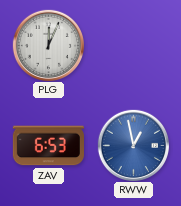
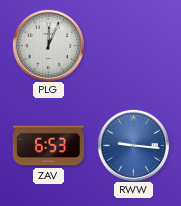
RWW: 12:58 -> 9:16 (133, 145)
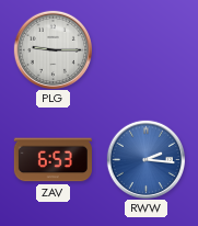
PLG: 12:04 -> 9:15 (53, 49)
RWW: 9:16 -> 2:16 (145, 159)
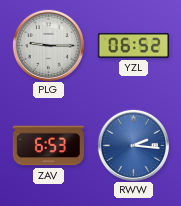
YZL: none -> 06:52 (133, 45)
